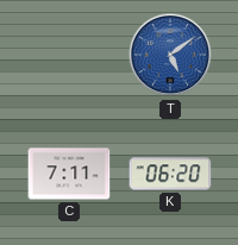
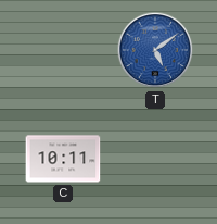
C: 7:11 -> 10:11 (63, 159)
K: 06:20 -> none (170, 174)
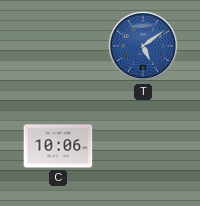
C: 10:11 -> 10:06 (58, 146)
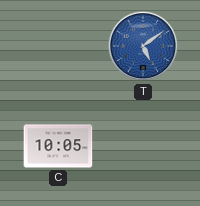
C: 10:06 -> 10:05 (58, 146)
